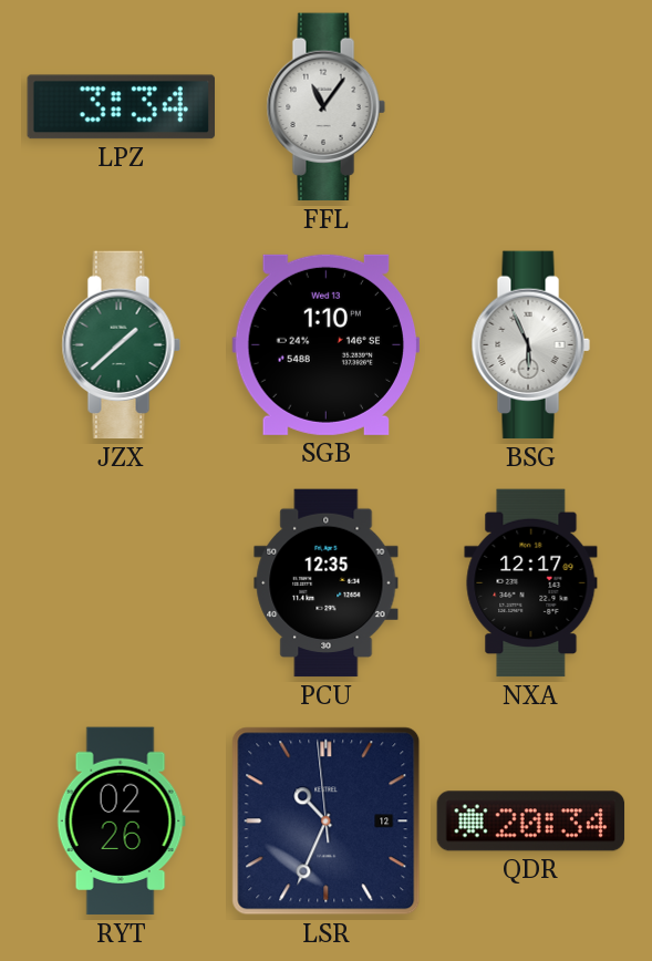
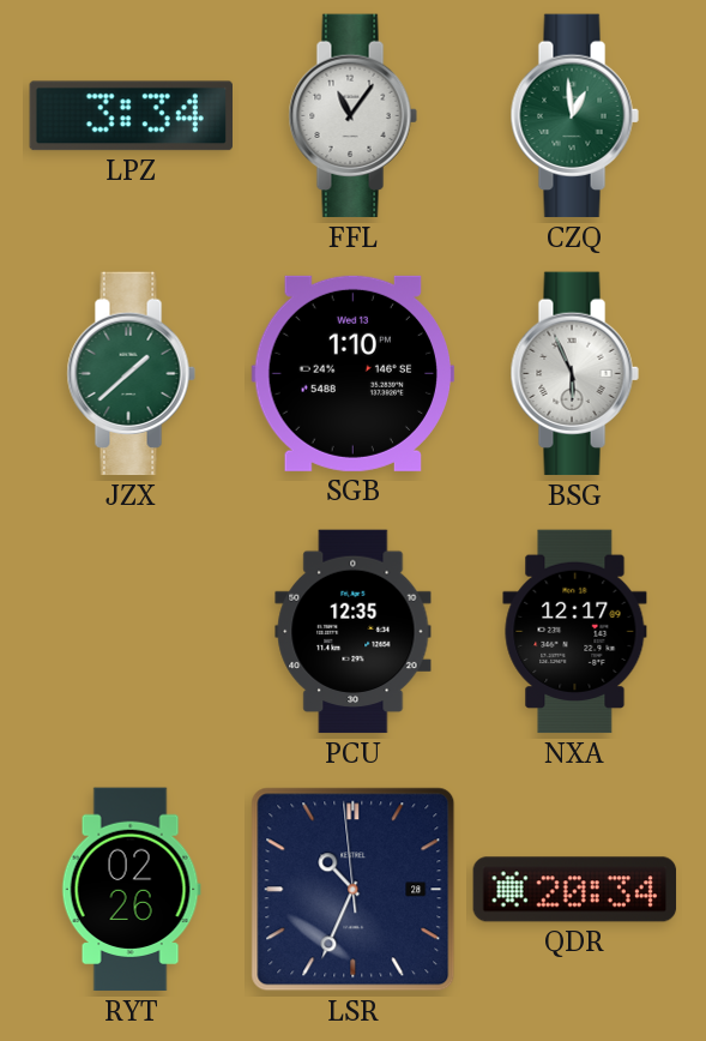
CZQ: none -> 12:59 (574, 116)
LSR date: 12 -> 28 (354, 890)
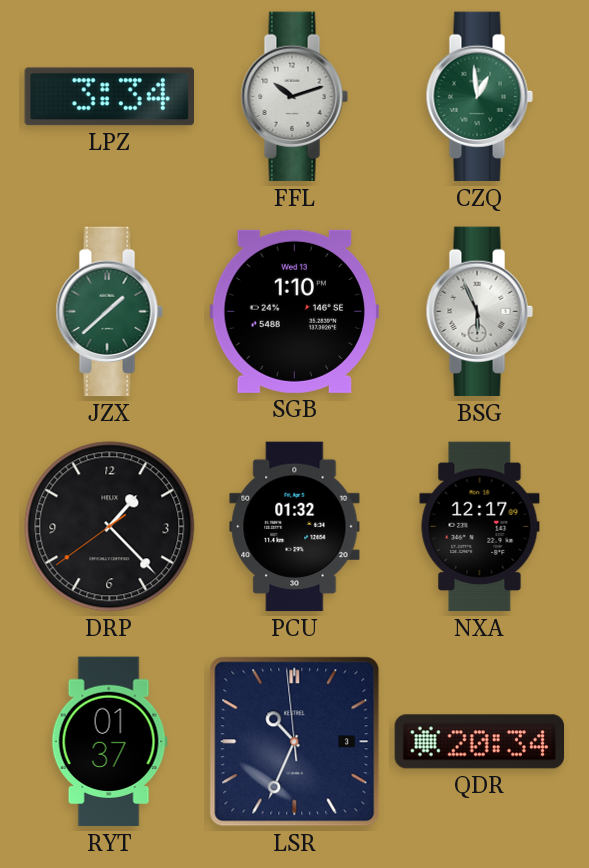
FFL: 11:06 -> 10:12 (294, 97)
DRP: none -> 1:22 (110, 527)
PCU: 12:35 -> 01:32 (295, 527)
RYT: 02:26 -> 01:37 (109, 742)
LSR date: 28 -> 3 (295, 742)
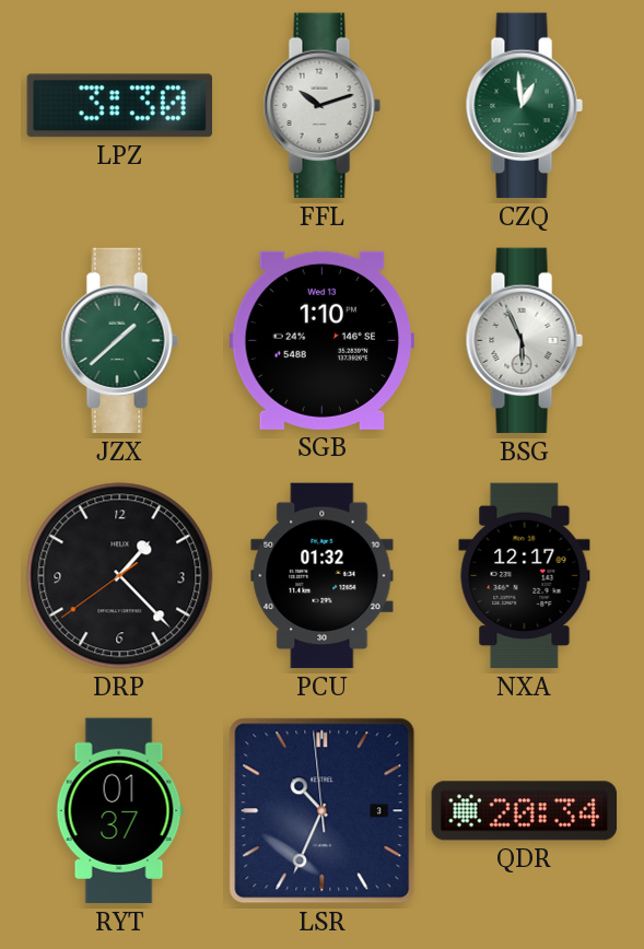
LPZ: 3:34 -> 3:30 (119, 106)
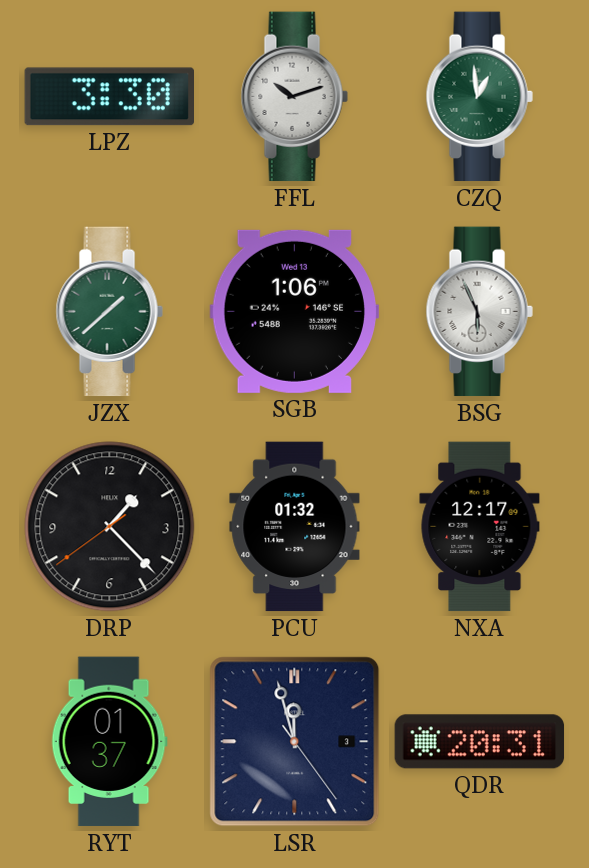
SGB: 1:10 -> 1:06 (294, 311)
LSR: 10:33 -> 11:57 (295, 742)
QDR: 20:34 -> 20:31 (480, 742)
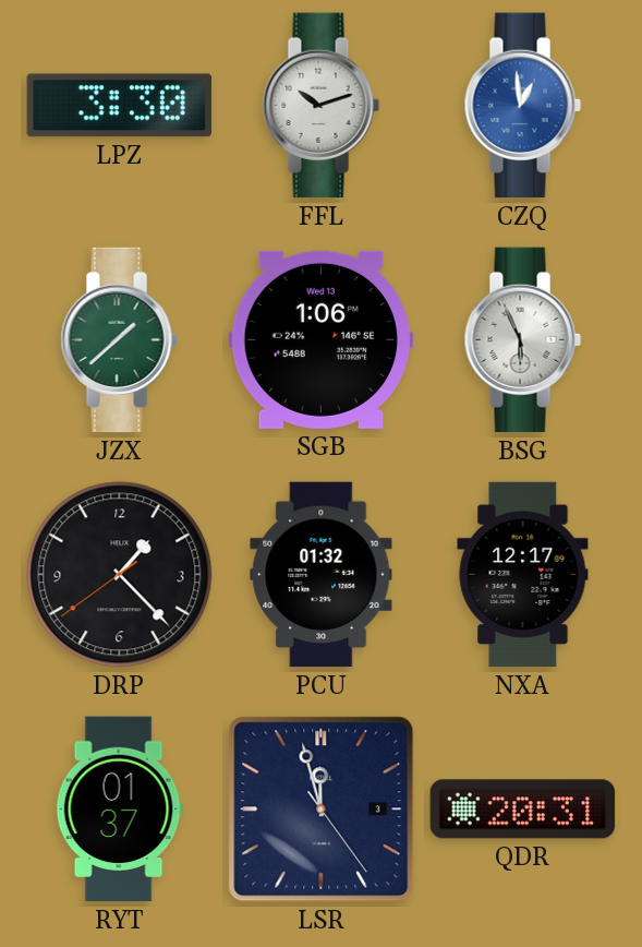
CZQ dial: green -> blue (522, 106)
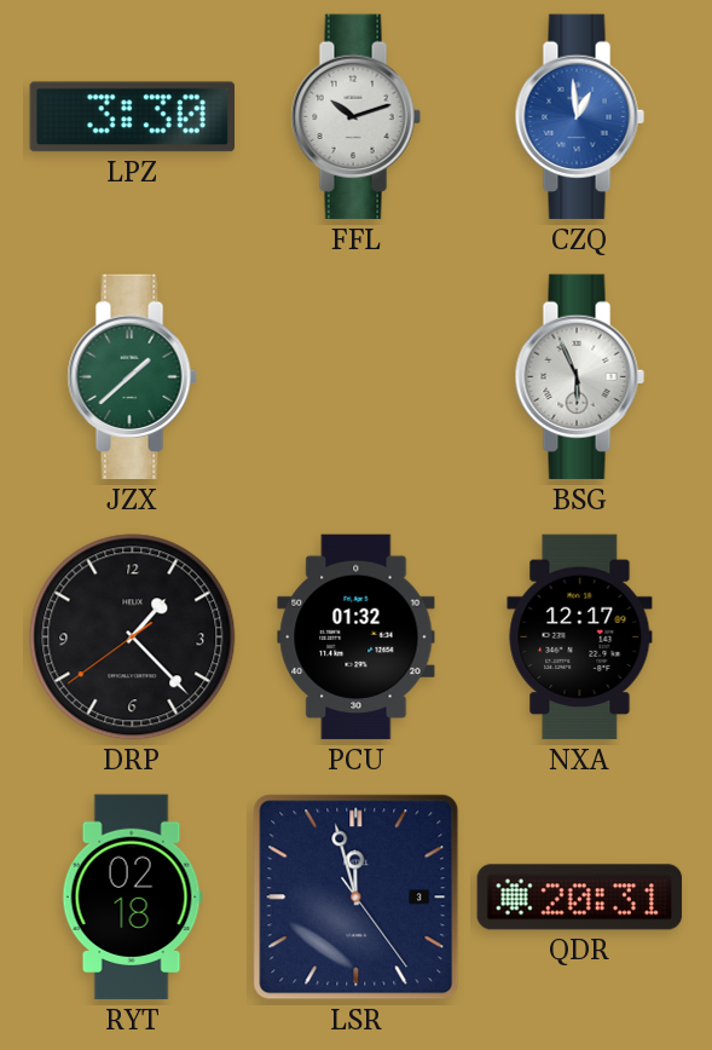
SGB: 1:06 -> none (320, 339)
RYT: 01:37 -> 02:18 (132, 898)
